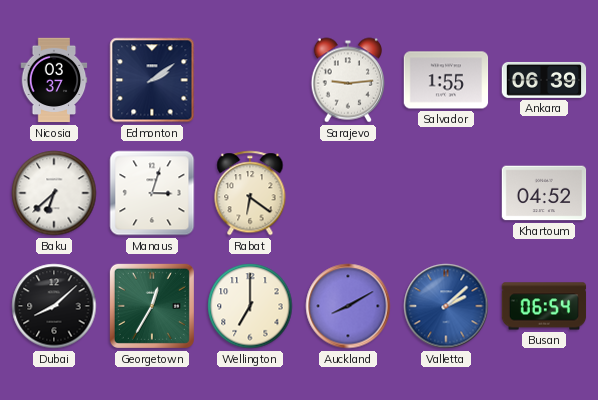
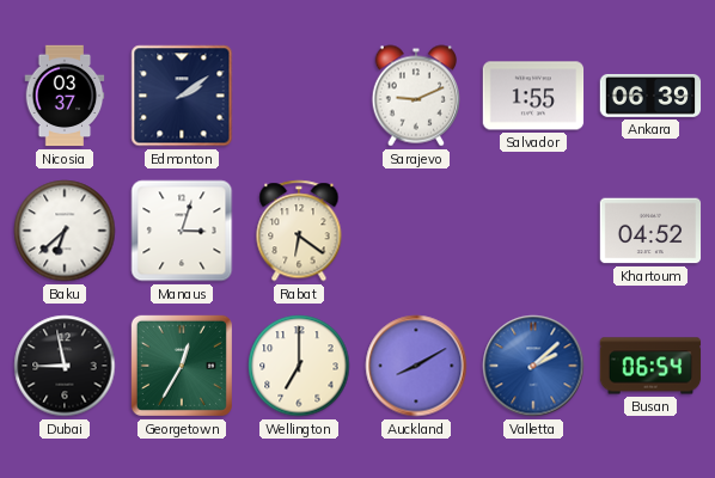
Sarajevo: 9:14 -> 9:11 (415, 96)
Dubai: 8:08 -> 8:58 (65, 366)
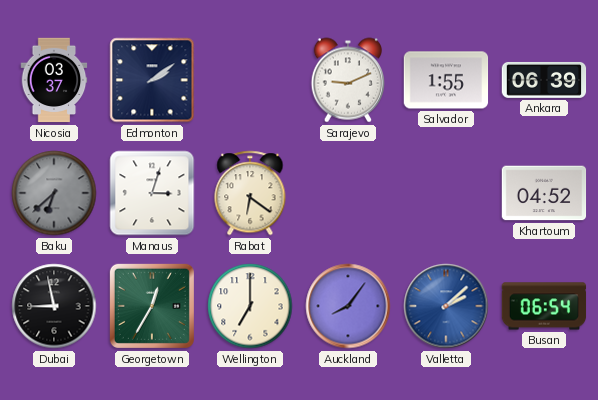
Baku dial: white -> grey (54, 193)
Auckland: 8:10 -> 8:06 (348, 306)
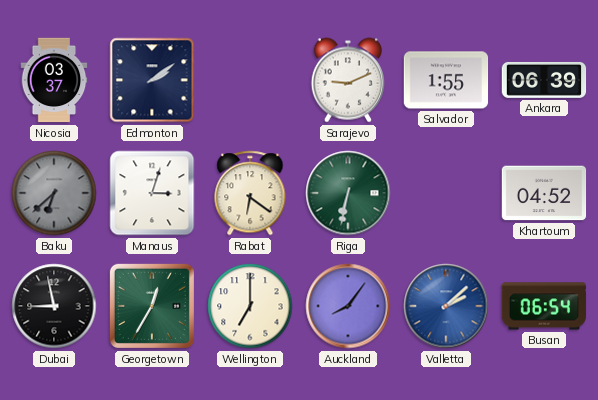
Riga: none -> 6:32 (348, 193)
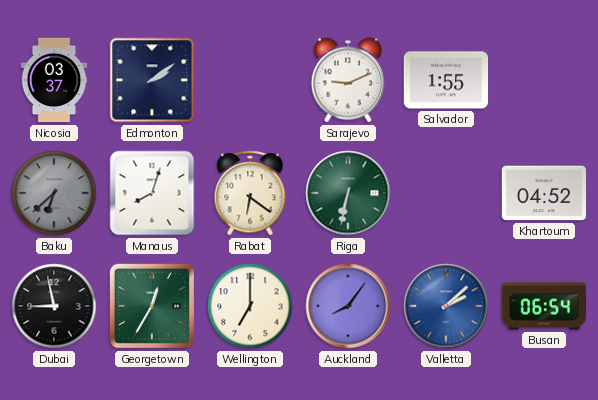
Ankara: 06:39 -> none (544, 80)
Manaus: 3:03 -> 8:03 (152, 193)
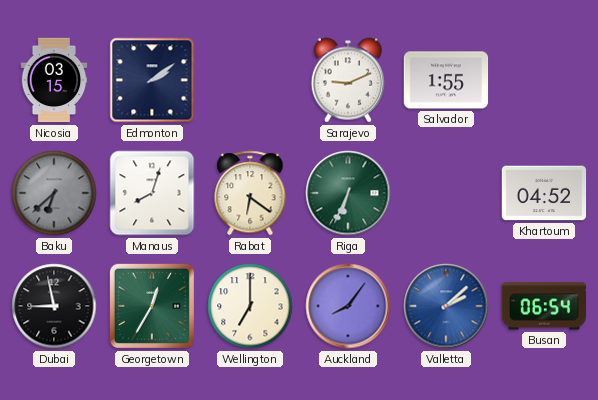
Nicosia: 03:37 -> 03:15 (54, 80)
Riga: 6:32 -> 6:34 (348, 193)
